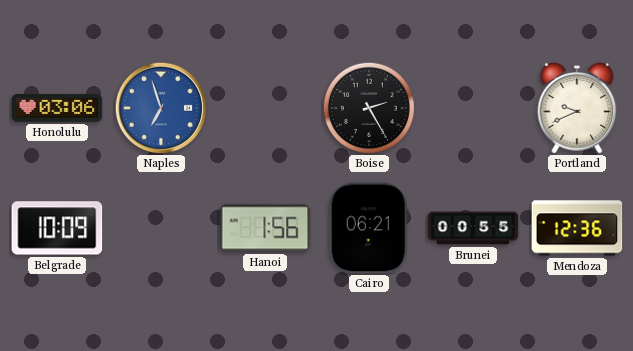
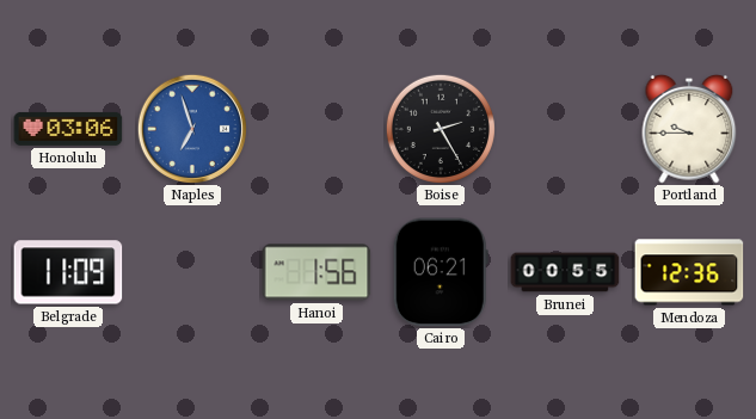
Portland: 9:41 -> 9:45 (689, 129)
Belgrade: 10:09 -> 11:09 (68, 272)
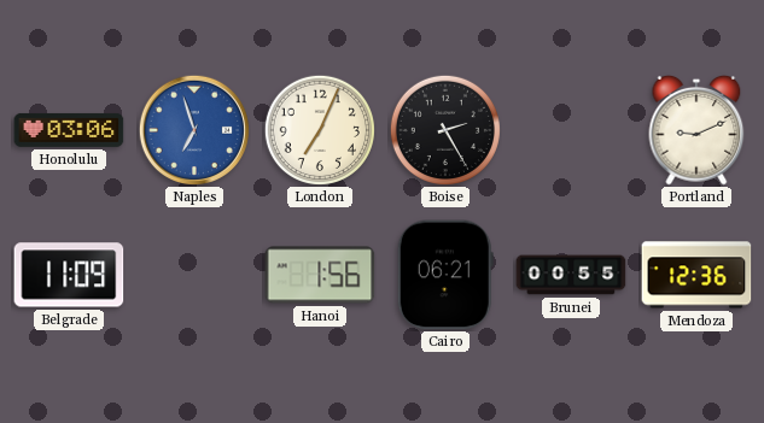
London: none -> 7:04 (320, 130)
Portland: 9:45 -> 9:11 (696, 130)
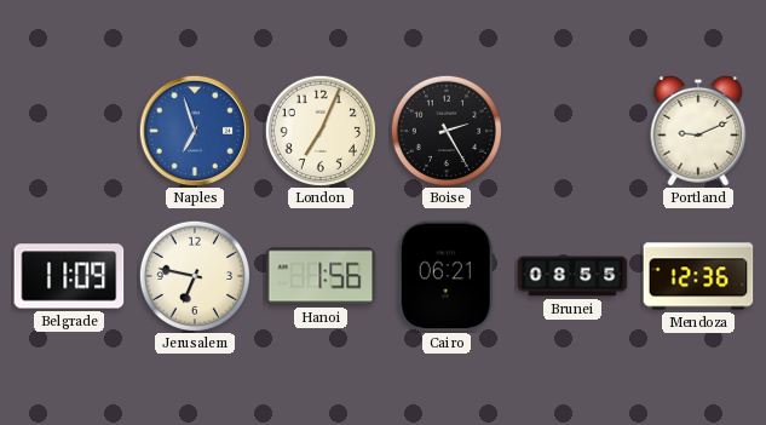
Honolulu: 03:06 -> none (69, 130)
Jerusalem: none -> 6:47 (195, 276)
Brunei: 00:55 -> 08:55 (572, 276)
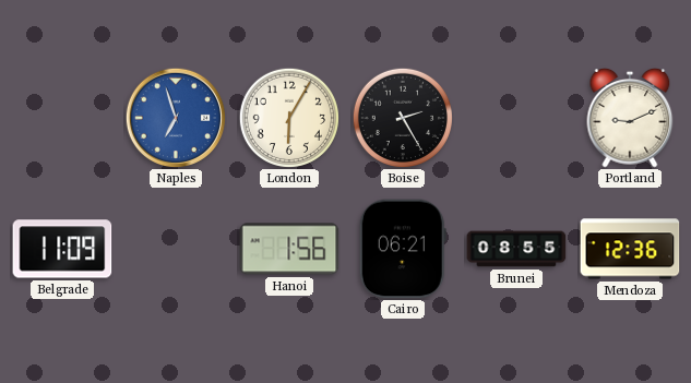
London: 7:04 -> 6:05 (289, 118)
Jerusalem: 6:47 -> none (195, 276)
